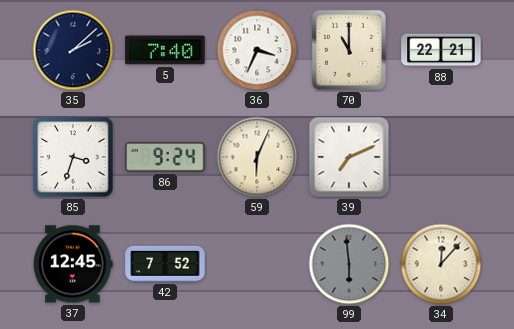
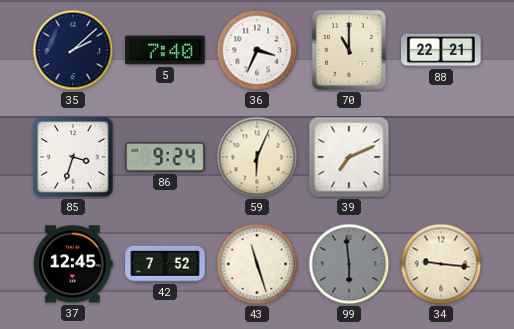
43: none -> 11:27 (257, 264)
34: 12:07 -> 9:16 (441, 264)
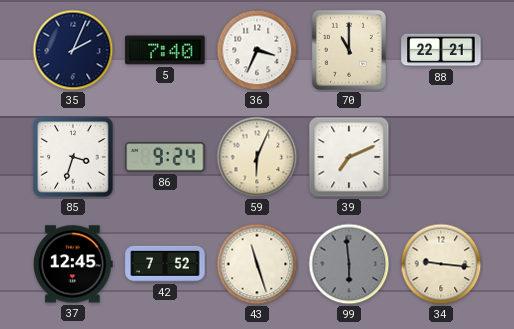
35: 2:08 -> 2:04 (73, 50)
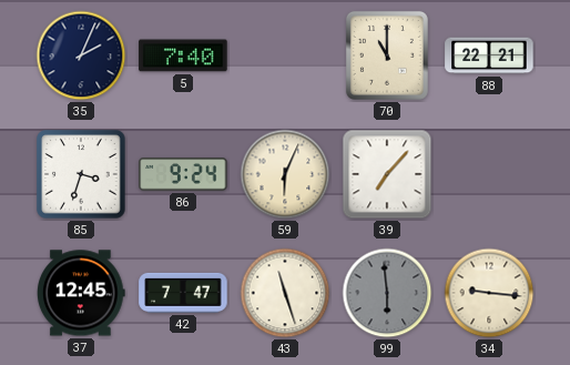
36: 3:34 -> none (257, 50)
39: 7:11 -> 7:07 (387, 174)
42: 7:52 -> 7:47 (183, 293)
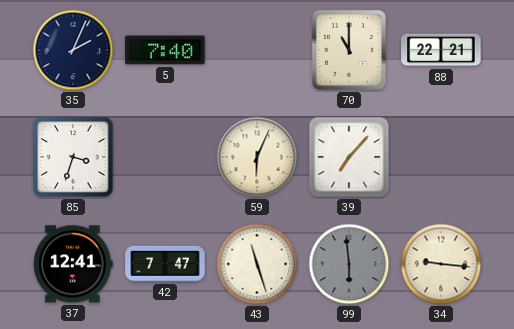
86: 9:24 -> none (183, 174)
37: 12:45 -> 12:41 (74, 264)
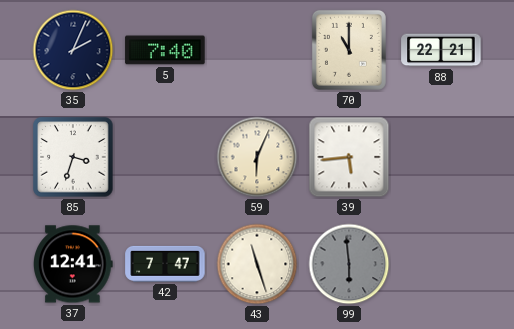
39: 7:07 -> 5:44 (349, 157)
34: 9:16 -> none (441, 264)
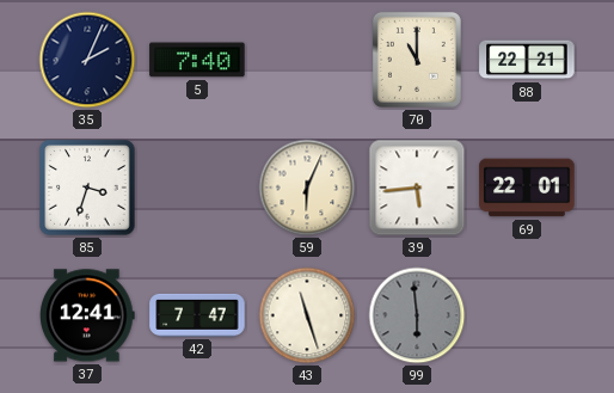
69: none -> 22:01 (527, 188)
